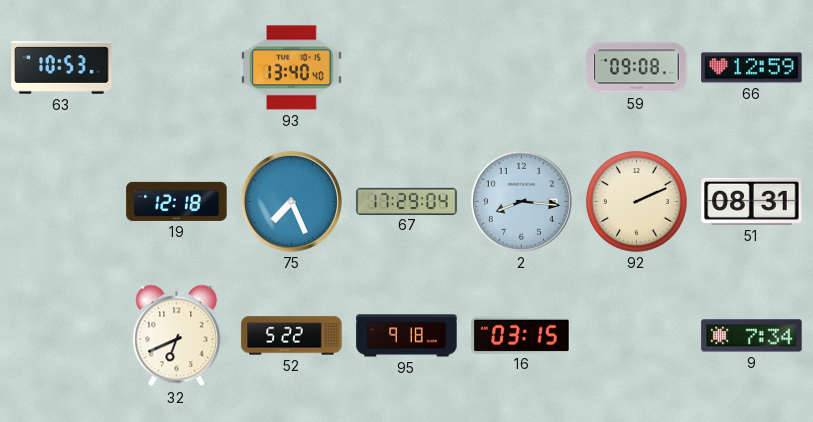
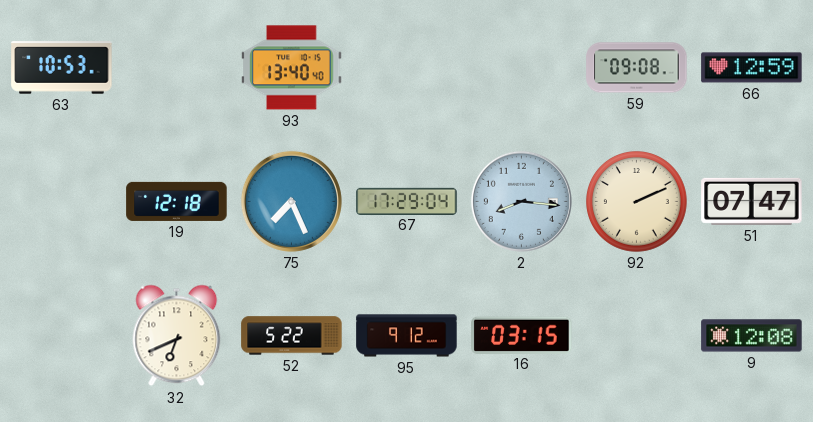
51: 08:31 -> 07:47 (752, 201)
95: 9:18 -> 9:12 (407, 336)
9: 7:34 -> 12:08 (752, 336)
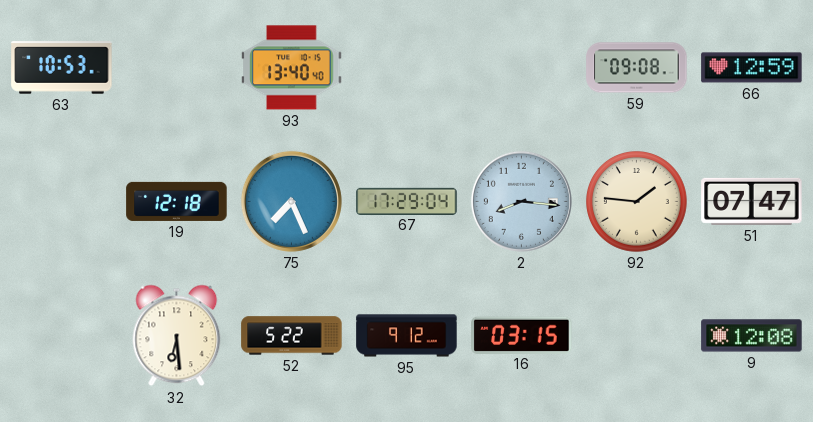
92: 2:11 -> 1:46 (637, 202)
32: 6:41 -> 6:29 (177, 336)
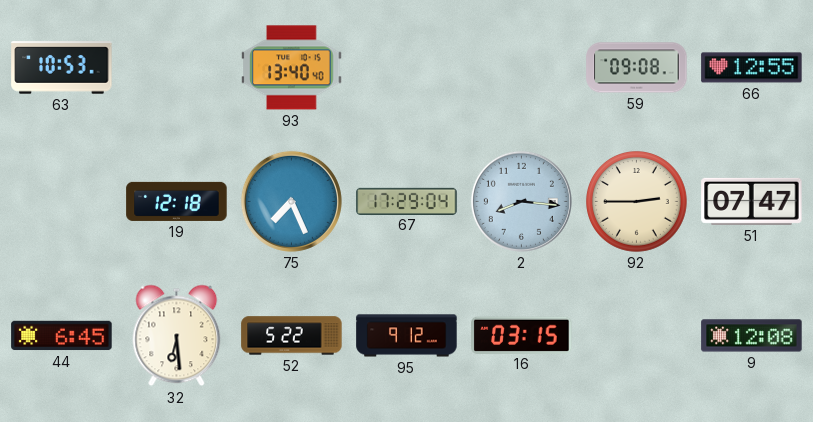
66: 12:59 -> 12:55 (752, 68)
92: 1:46 -> 2:45 (637, 202)
44: none -> 6:45 (62, 336)
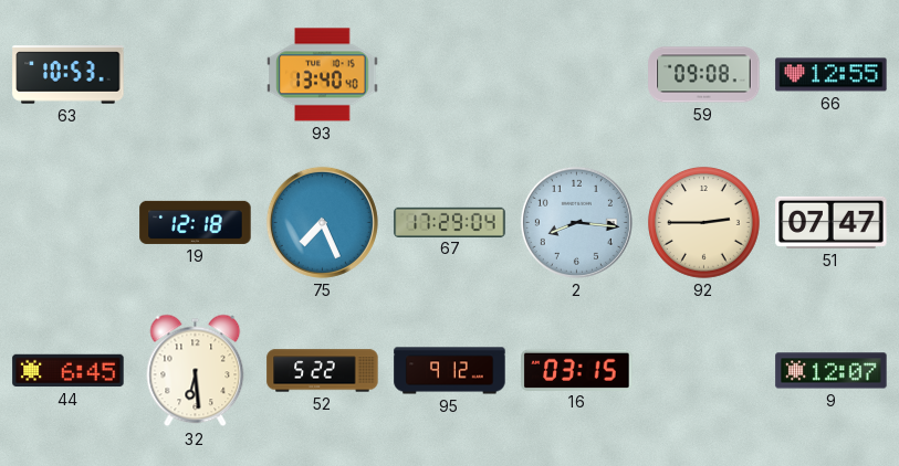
9: 12:08 -> 12:07 (832, 371)
